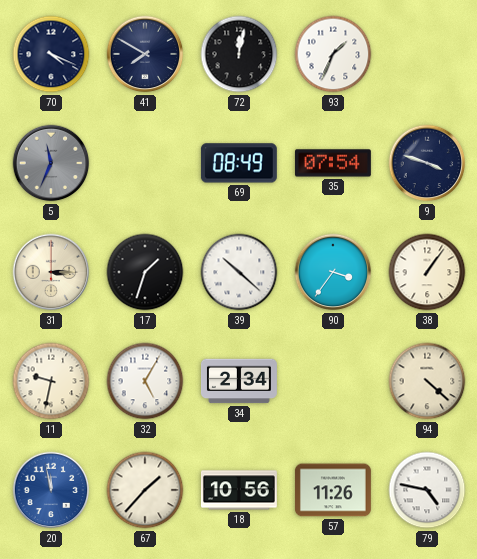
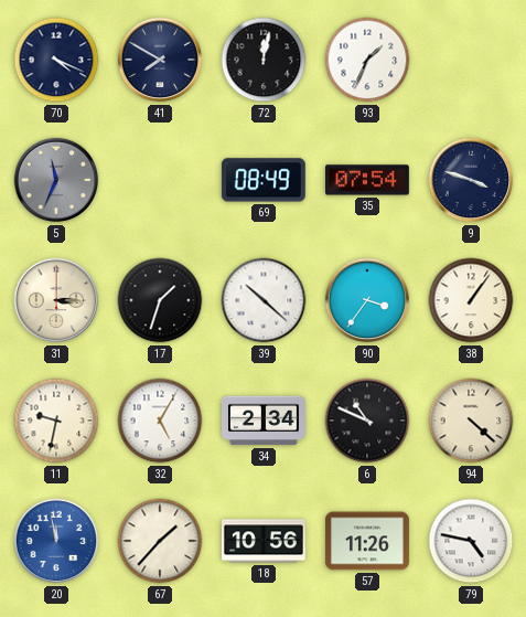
6: none -> 10:49 (367, 421)
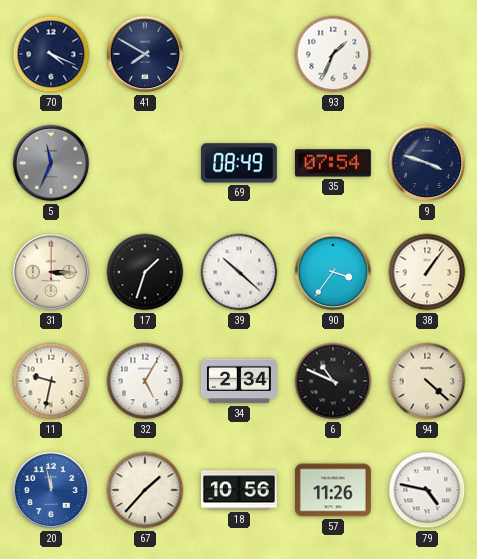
72: 12:02 -> none (264, 60)
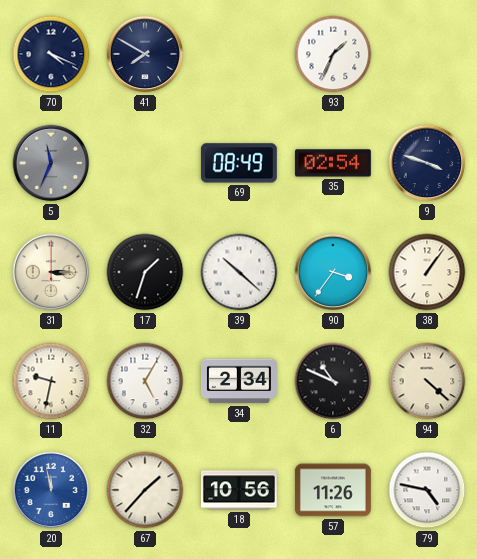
35: 07:54 -> 02:54 (333, 163)
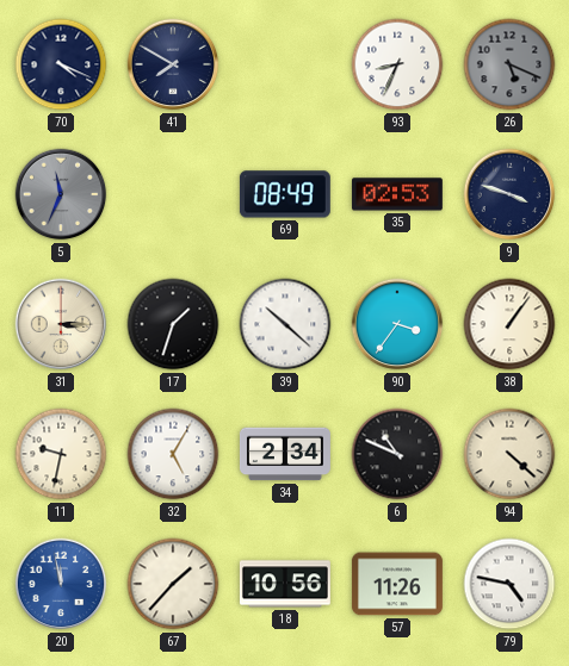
93: 1:34 -> 8:34 (397, 64)
26: none -> 5:19 (509, 64)
35: 02:54 -> 02:53 (397, 194)
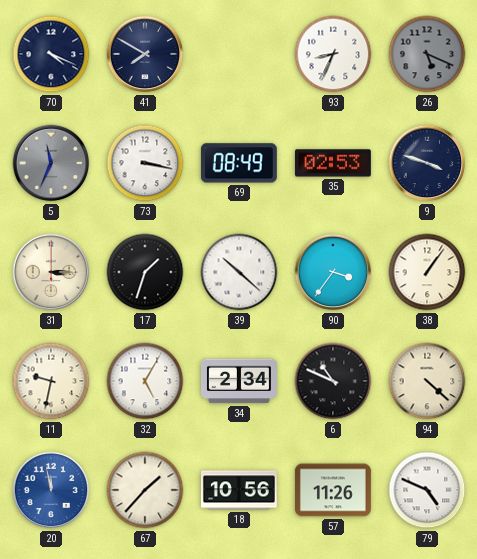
73: none -> 3:17 (145, 163)
79: 4:47 -> 4:49 (427, 490)
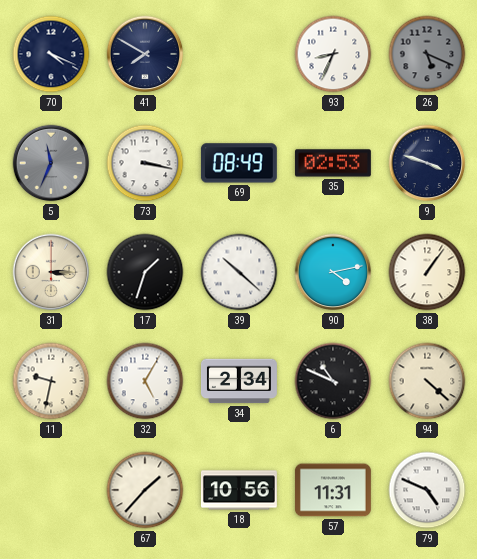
90: 3:36 -> 4:13 (333, 272)
20: 11:58 -> none (51, 490)
57: 11:26 -> 11:31 (333, 490)
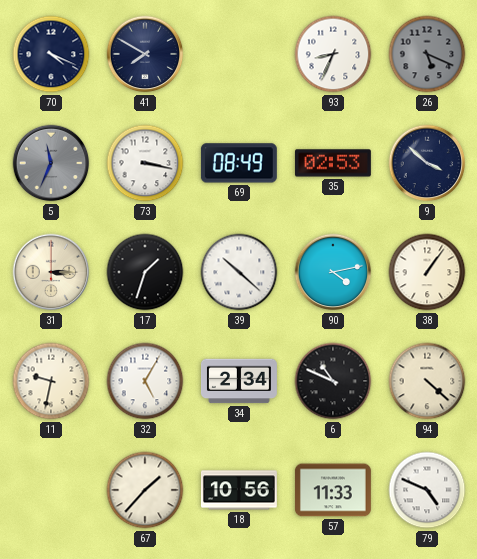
9: 3:48 -> 3:52 (427, 163)
57: 11:31 -> 11:33 (333, 490)
